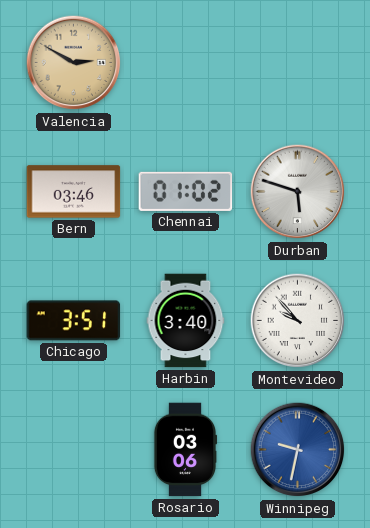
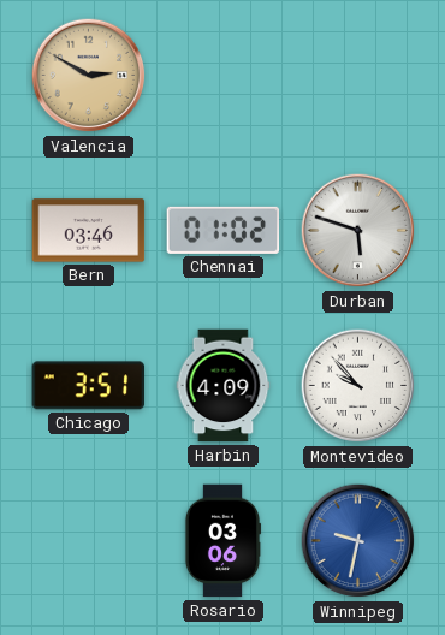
Harbin: 3:40 -> 4:09 (224, 386)
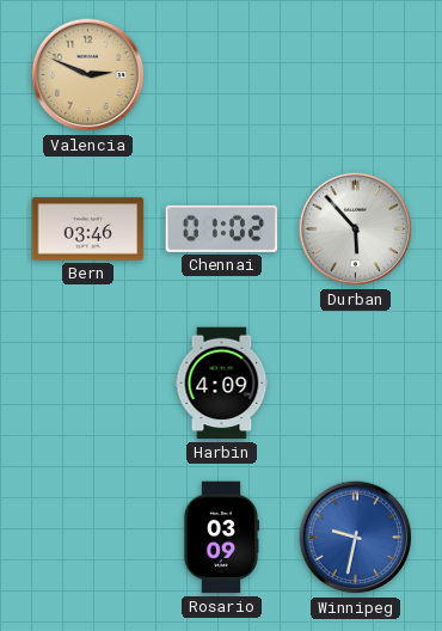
Valencia: 2:50 -> 2:49 (88, 75)
Durban: 5:48 -> 5:53 (356, 229)
Chicago: 3:51 -> none (89, 386)
Montevideo: 9:53 -> none (358, 386)
Rosario: 03:06 -> 03:09 (221, 538)
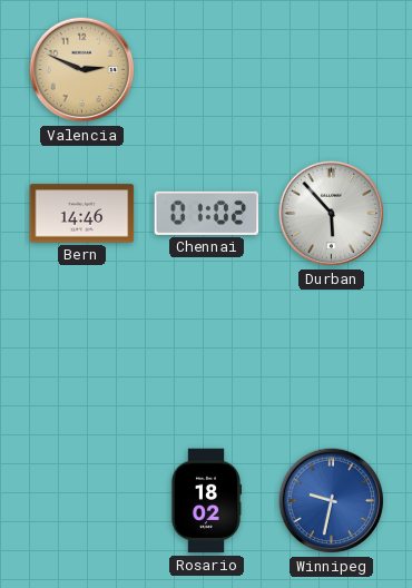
Bern: 03:46 -> 14:46 (82, 214)
Harbin: 4:09 -> none (222, 384)
Rosario: 03:09 -> 18:02 (206, 501)
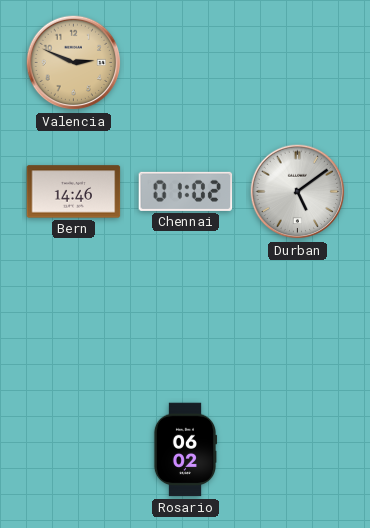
Durban: 5:53 -> 5:09 (298, 192)
Rosario: 18:02 -> 06:02 (185, 450)
Winnipeg: 9:32 -> none (332, 501)
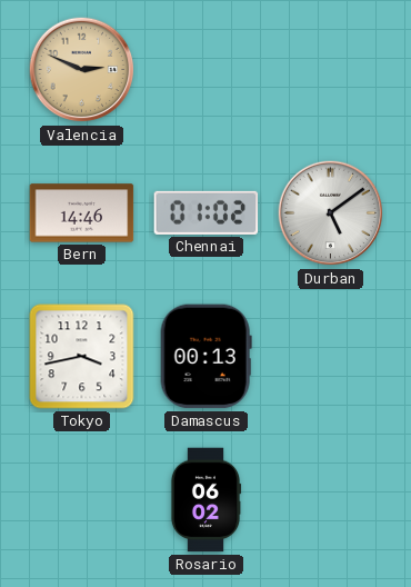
Tokyo: none -> 3:43 (82, 357)
Damascus: none -> 00:13 (205, 357)
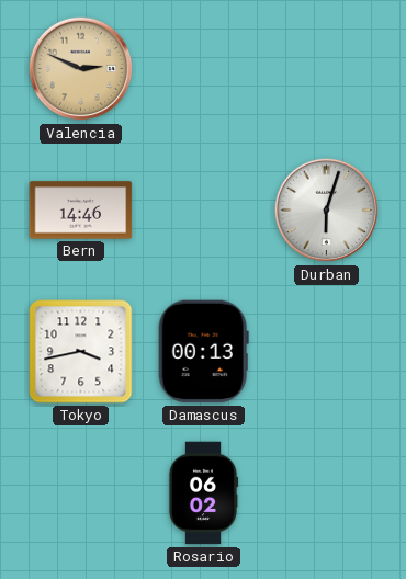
Chennai: 01:02 -> none (207, 212)
Durban: 5:09 -> 6:03 (327, 211)
